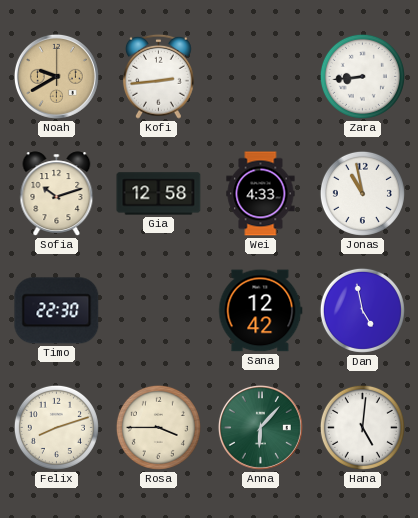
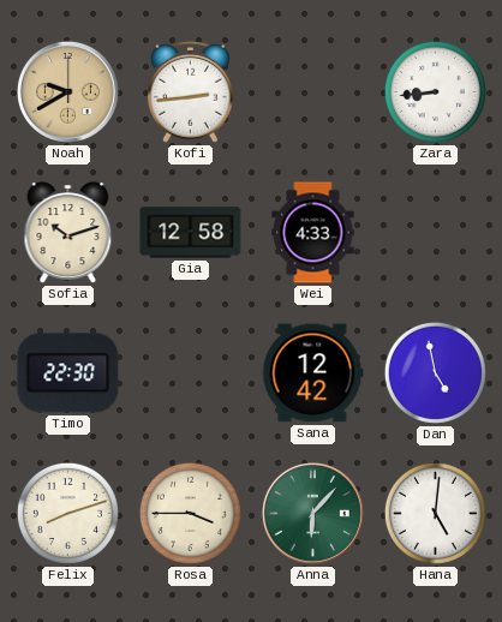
Jonas: 10:58 -> none (362, 193)
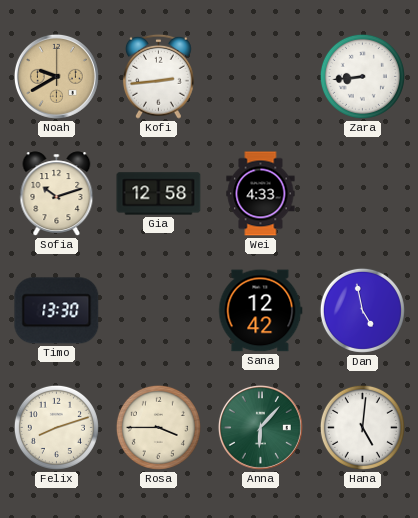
Timo: 22:30 -> 13:30 (57, 311)
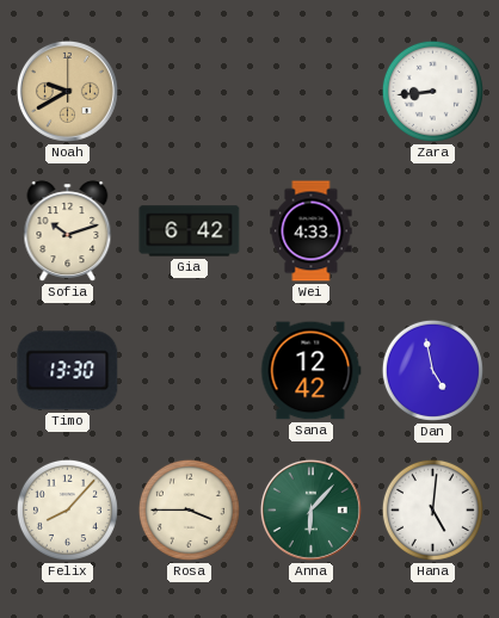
Kofi: 2:44 -> none (158, 76)
Gia: 12:58 -> 6:42 (190, 231)
Felix: 8:12 -> 8:07 (67, 509)
